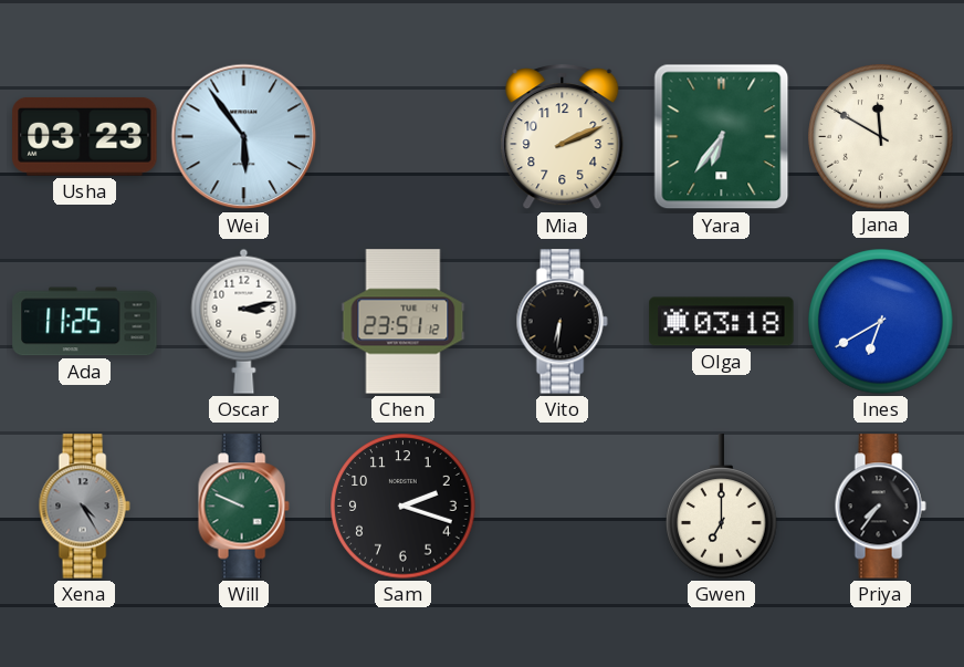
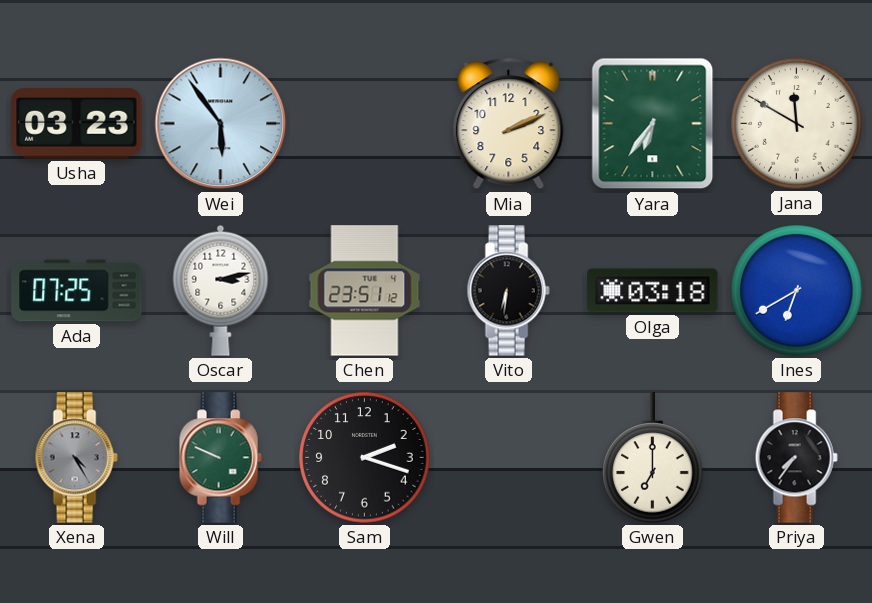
Ada: 11:25 -> 07:25 (77, 291)
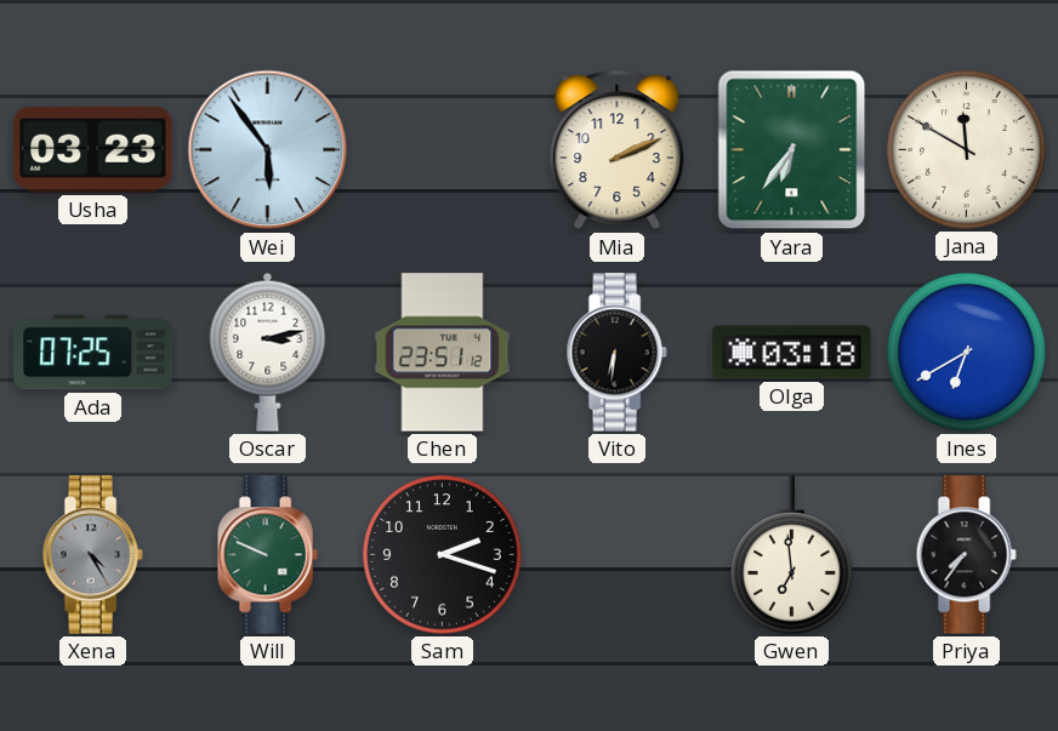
Gwen: 7:00 -> 6:59 (792, 555)
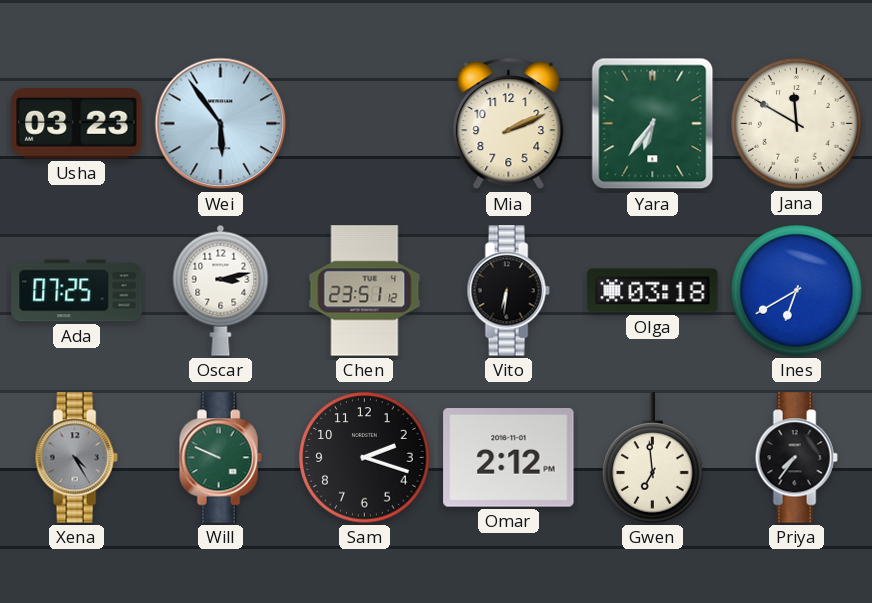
Omar: none -> 2:12 (509, 458)
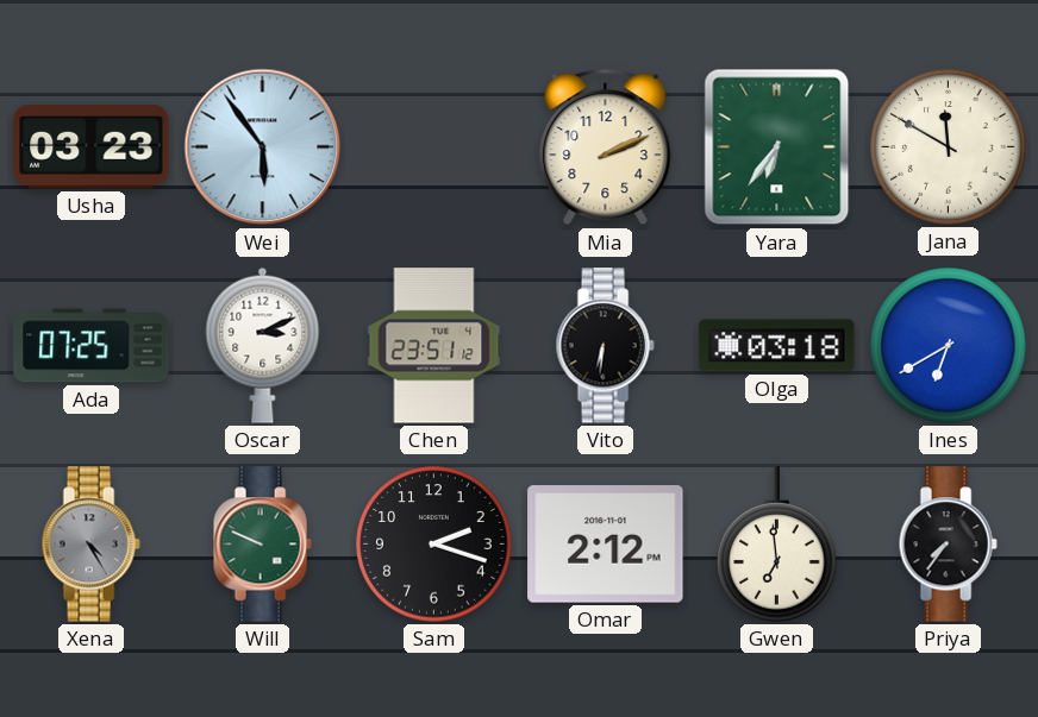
Oscar: 3:13 -> 3:11 (263, 345)
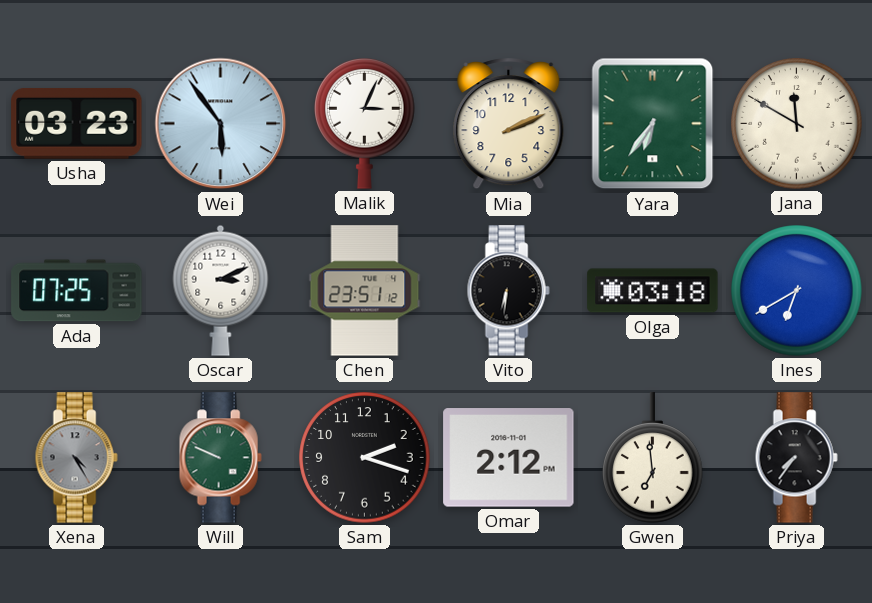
Malik: none -> 3:04 (365, 124)
